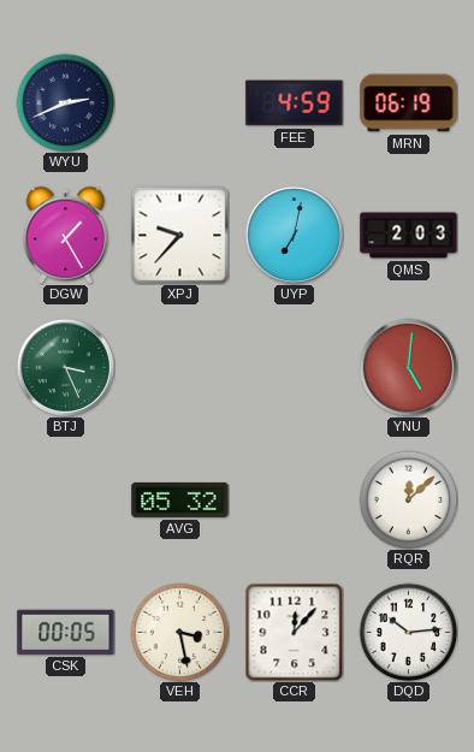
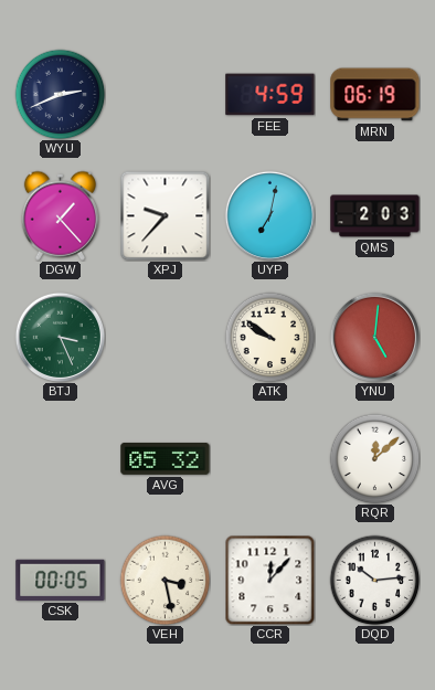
DGW: 1:25 -> 1:23 (60, 215)
ATK: none -> 9:51 (269, 337)
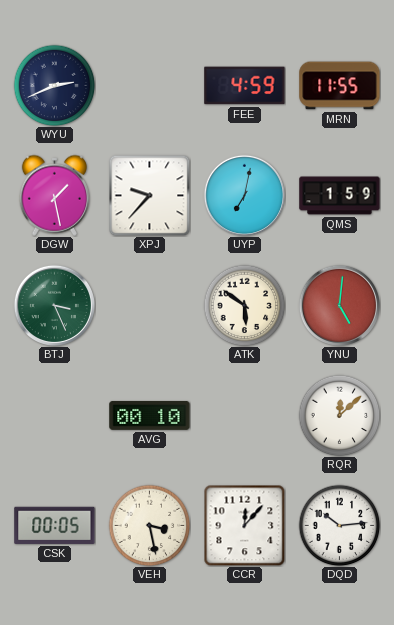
MRN: 06:19 -> 11:55 (340, 86)
DGW: 1:23 -> 1:28 (54, 195)
QMS: 2:03 -> 1:59 (340, 196)
ATK: 9:51 -> 5:51 (244, 305)
AVG: 05:32 -> 00:10 (150, 415)
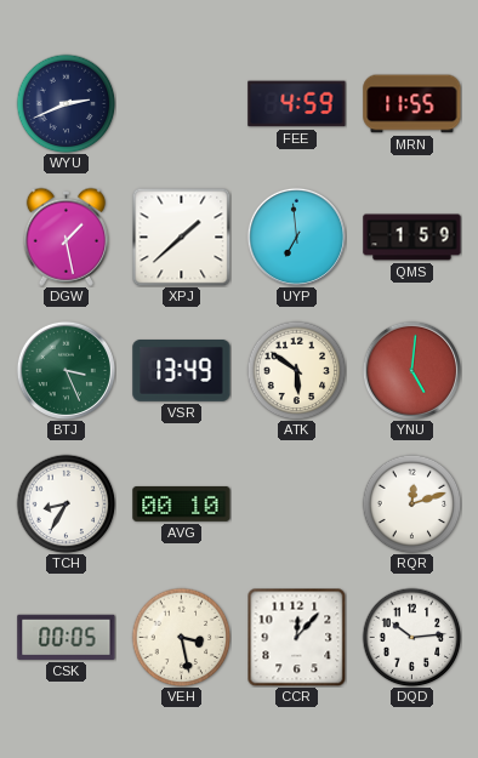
XPJ: 9:37 -> 1:38 (181, 236)
UYP: 7:02 -> 6:59 (296, 236)
VSR: none -> 13:49 (182, 371)
TCH: none -> 8:35 (66, 503)
RQR: 12:08 -> 12:12 (411, 503)
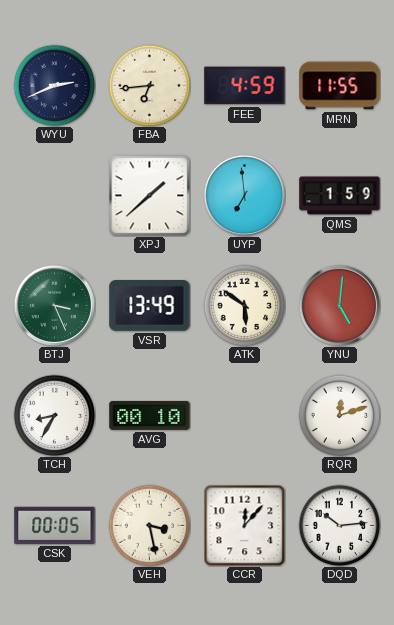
FBA: none -> 6:44 (149, 85)
DGW: 1:28 -> none (66, 236)
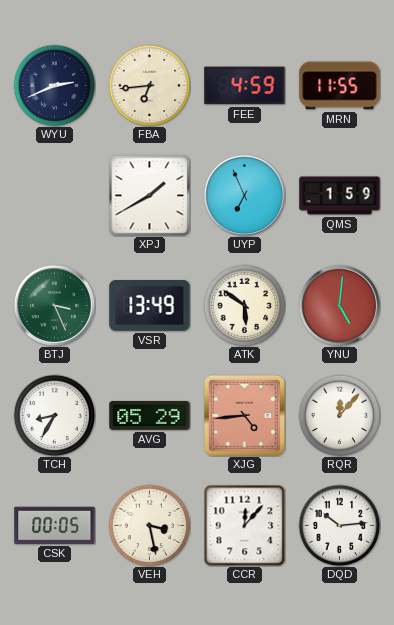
XPJ: 1:38 -> 1:40 (149, 195)
UYP: 6:59 -> 6:56 (244, 195)
AVG: 00:10 -> 05:29 (150, 415)
XJG: none -> 4:44 (244, 415)
RQR: 12:12 -> 12:07 (339, 415)
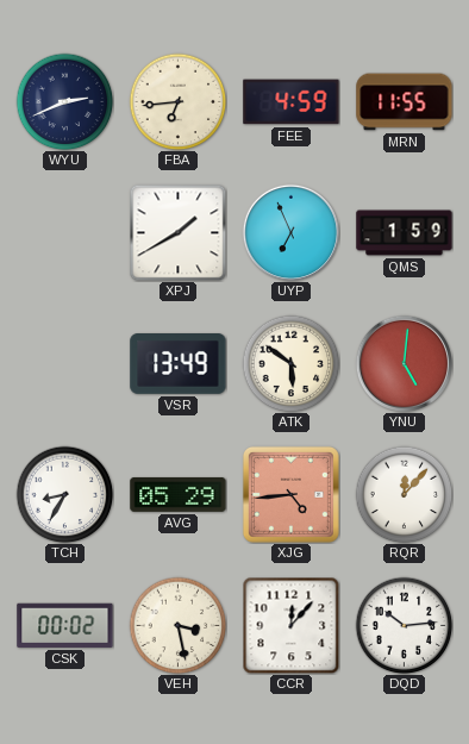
BTJ: 3:26 -> none (54, 305)
CSK: 00:05 -> 00:02 (65, 625)
